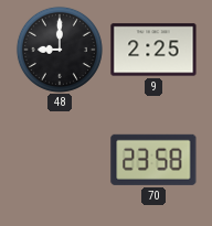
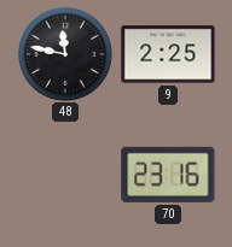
48: 9:00 -> 11:47 (65, 54)
70: 23:58 -> 23:16 (168, 175)
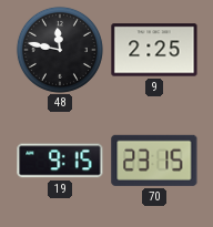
19: none -> 9:15 (60, 161)
70: 23:16 -> 23:15 (154, 161)
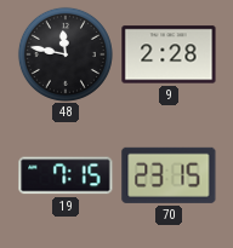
9: 2:25 -> 2:28 (169, 54)
19: 9:15 -> 7:15 (66, 175)
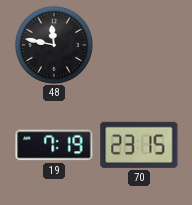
9: 2:28 -> none (169, 54)
19: 7:15 -> 7:19 (54, 145)
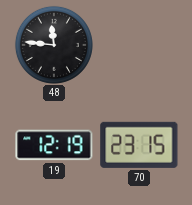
48: 11:47 -> 11:46 (54, 45)
19: 7:19 -> 12:19 (54, 145)
